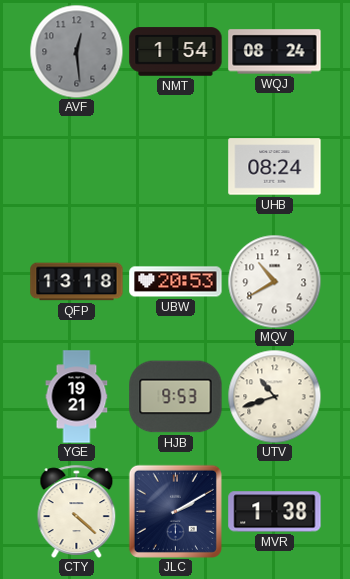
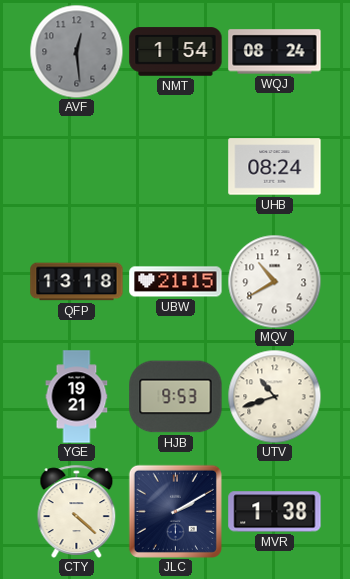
UBW: 20:53 -> 21:15 (176, 282)
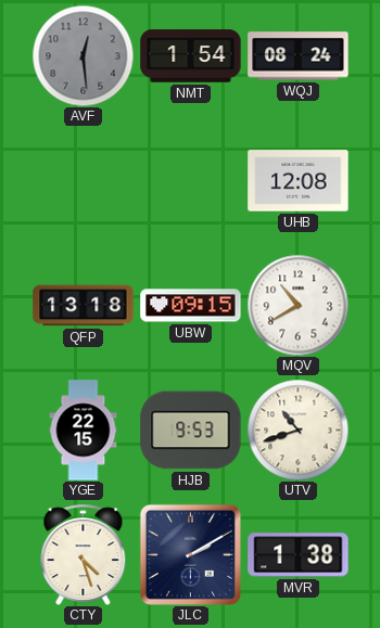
UHB: 08:24 -> 12:08 (299, 181)
UBW: 21:15 -> 09:15 (191, 306)
YGE: 19:21 -> 22:15 (84, 431)
CTY: 4:22 -> 4:27 (84, 554)
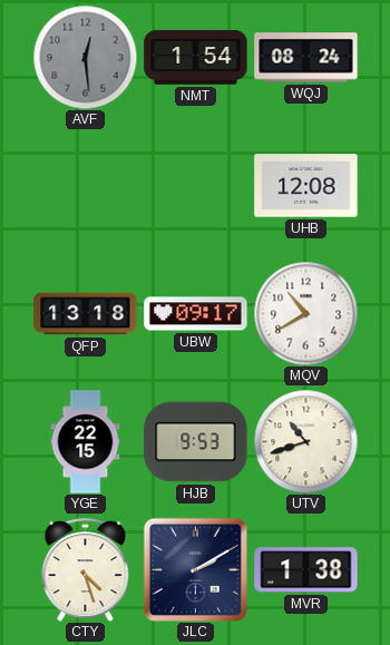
UBW: 09:15 -> 09:17 (196, 314)
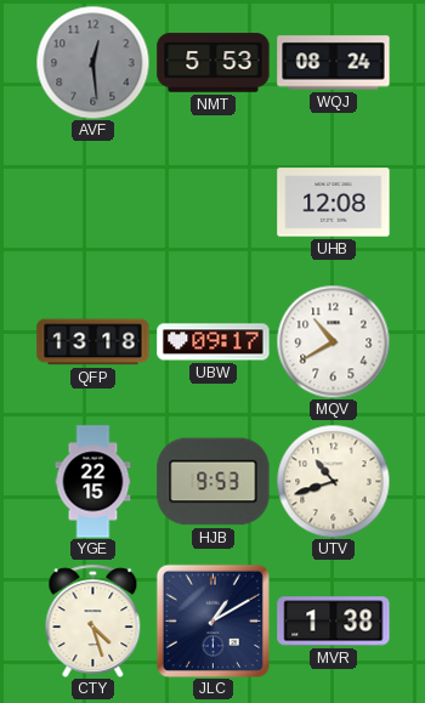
NMT: 1:54 -> 5:53 (214, 63)
JLC: 2:10 -> 1:10 (212, 620)
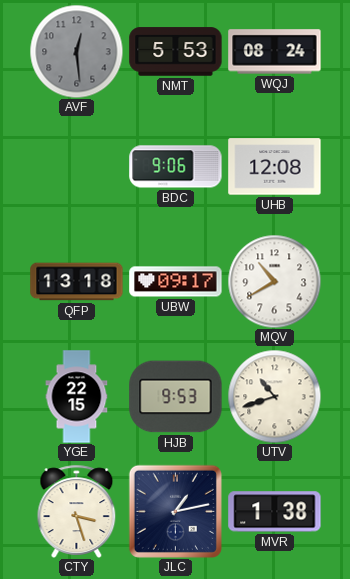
BDC: none -> 9:06 (176, 167)
CTY: 4:27 -> 3:27 (77, 511)
JLC: 1:10 -> 1:13 (175, 511)
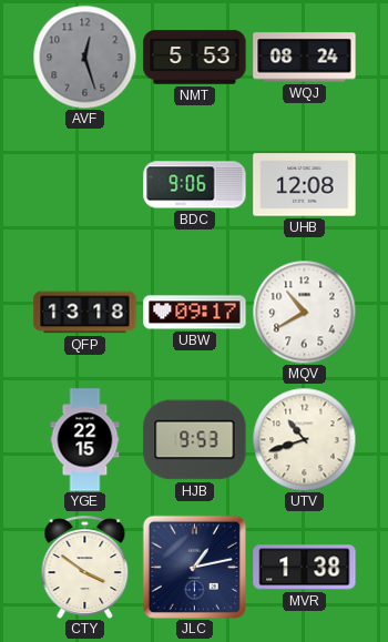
AVF: 12:29 -> 12:27 (84, 57)
CTY: 3:27 -> 3:51 (85, 567)
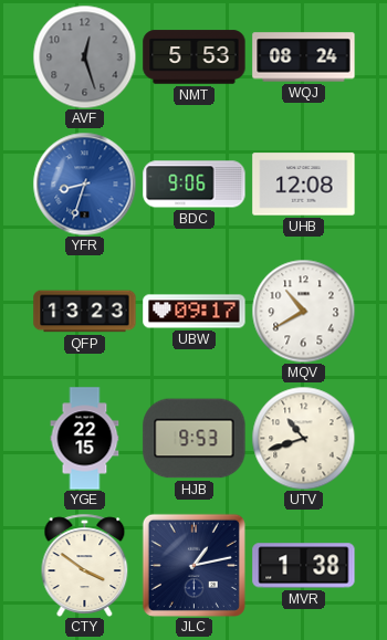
YFR: none -> 8:33 (84, 183)
QFP: 13:18 -> 13:23 (85, 312)
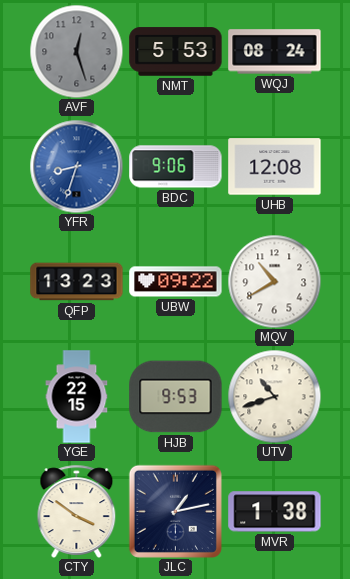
UBW: 09:17 -> 09:22 (176, 282)
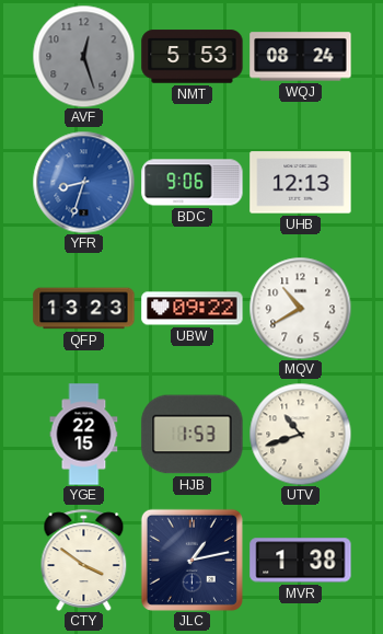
UHB: 12:08 -> 12:13 (301, 183)
HJB: 9:53 -> 1:53 (193, 435)
